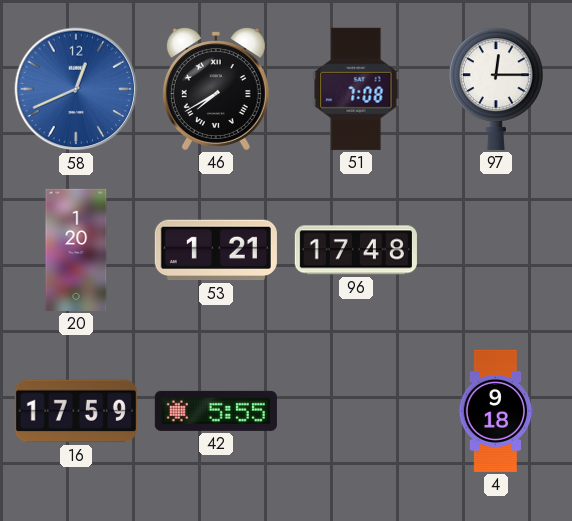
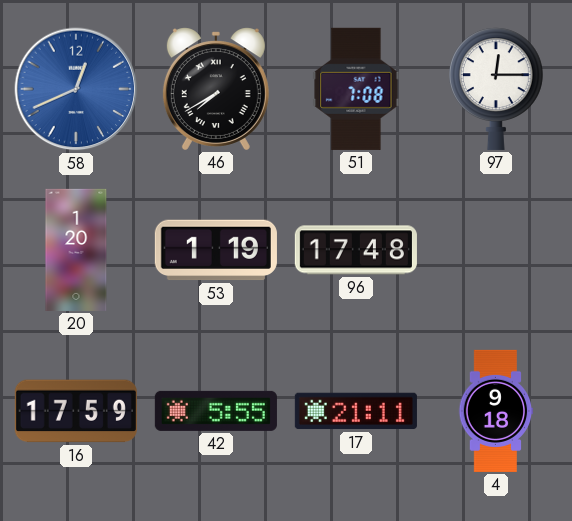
53: 1:21 -> 1:19 (216, 250)
17: none -> 21:11 (356, 411)
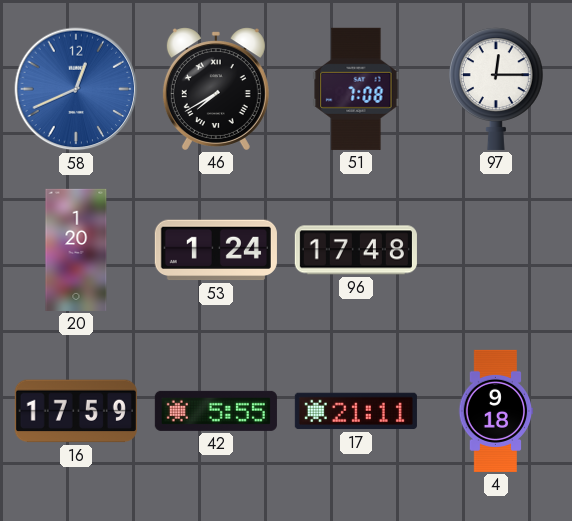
53: 1:19 -> 1:24 (216, 250)
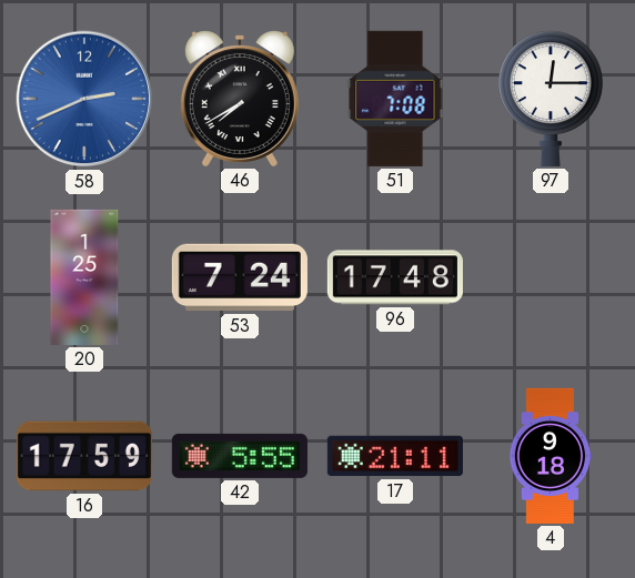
58: 12:41 -> 2:41 (84, 99)
20: 1:20 -> 1:25 (84, 277)
53: 1:24 -> 7:24 (240, 277)
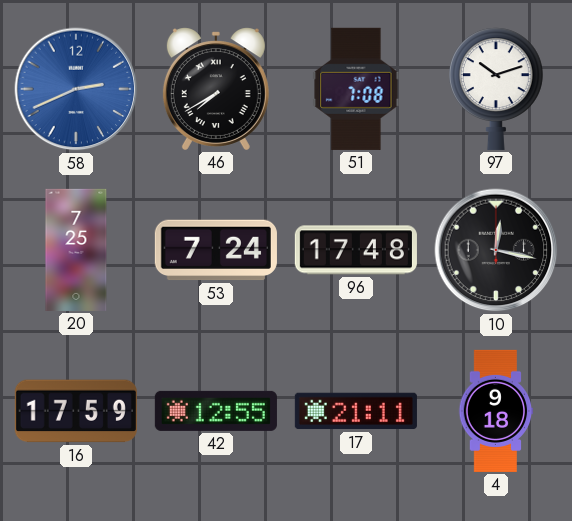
97: 12:15 -> 10:12 (496, 89)
20: 1:25 -> 7:25 (76, 250)
10: none -> 12:17 (496, 250)
42: 5:55 -> 12:55 (216, 411)
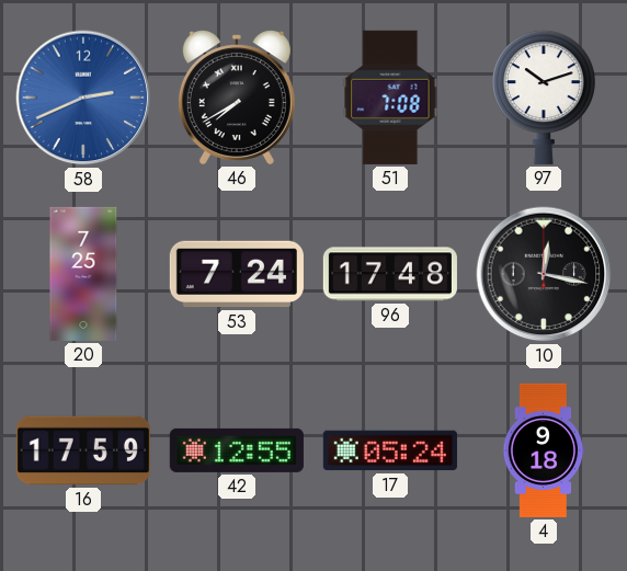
17: 21:11 -> 05:24 (390, 450)
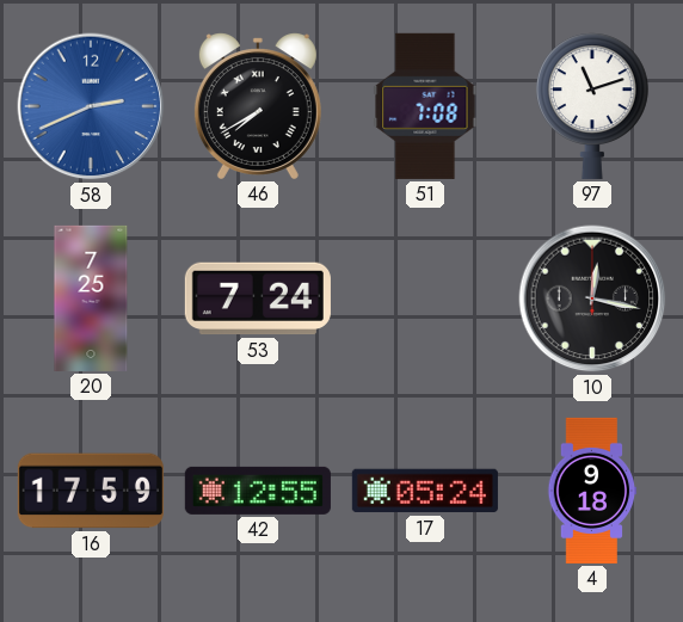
97: 10:12 -> 11:12 (592, 106)
96: 17:48 -> none (390, 274)
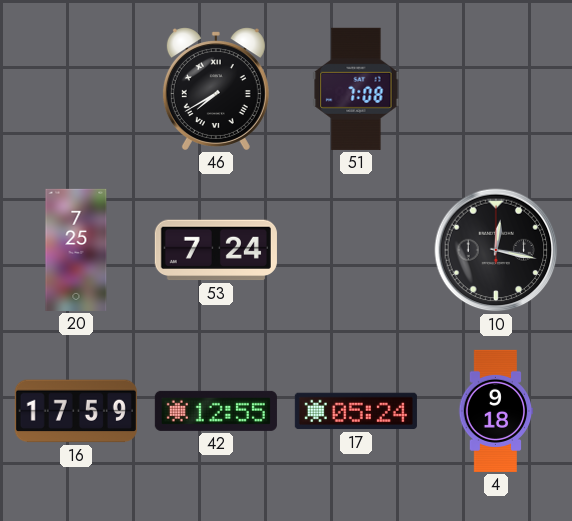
58: 2:41 -> none (91, 106)
97: 11:12 -> none (592, 106)
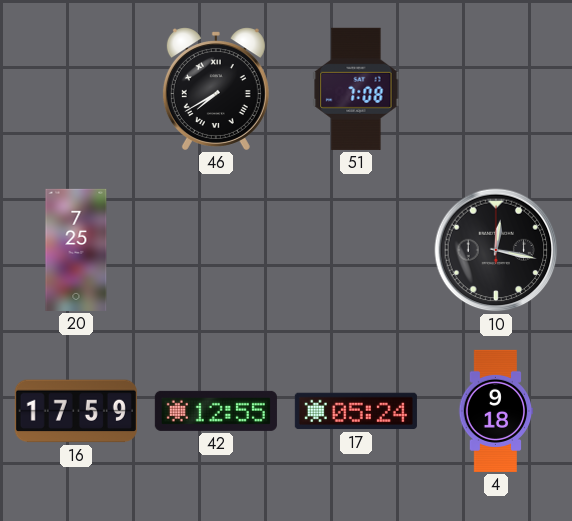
53: 7:24 -> none (216, 250)
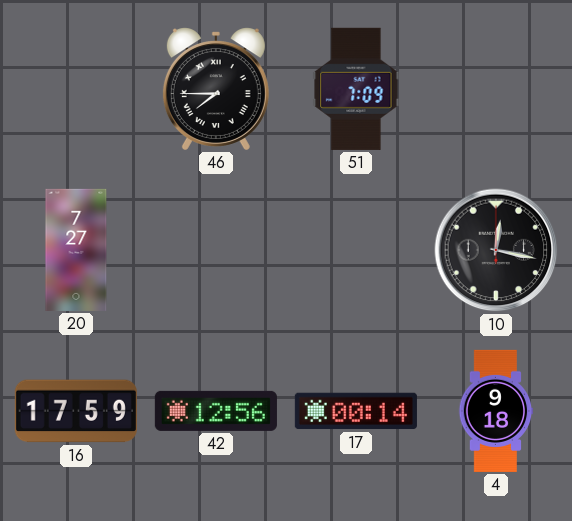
46: 7:40 -> 7:45 (216, 89)
51: 7:08 -> 7:09 (356, 89)
20: 7:25 -> 7:27 (76, 250)
42: 12:55 -> 12:56 (216, 411)
17: 05:24 -> 00:14 (356, 411)
